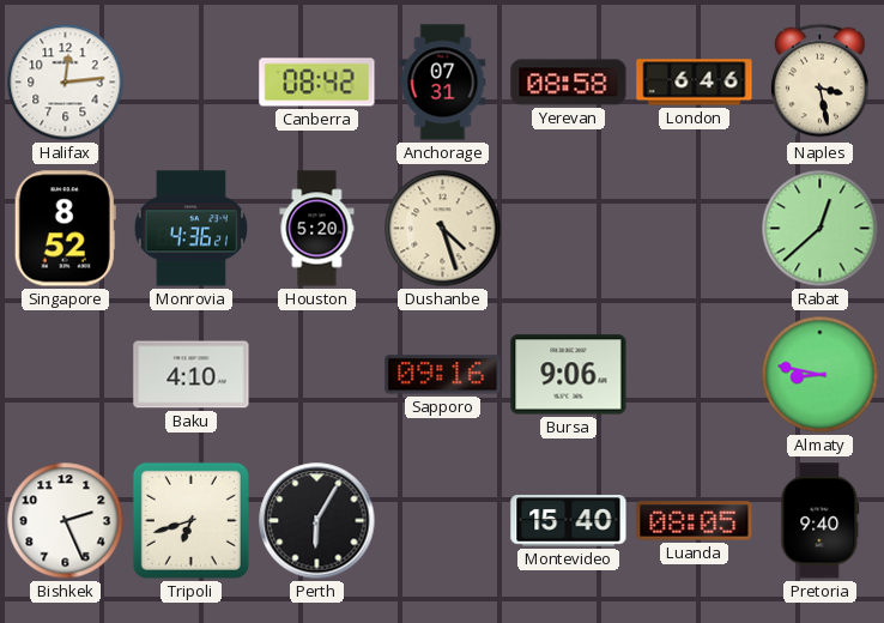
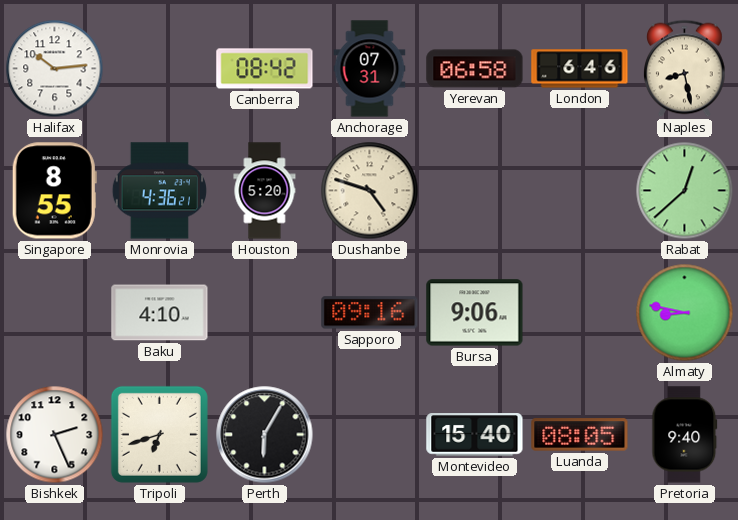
Halifax: 12:14 -> 10:14 (55, 69)
Yerevan: 08:58 -> 06:58 (475, 69)
Naples: 3:28 -> 8:28 (685, 69)
Singapore: 8:52 -> 8:55 (54, 191)
Dushanbe: 4:27 -> 4:48 (370, 191)
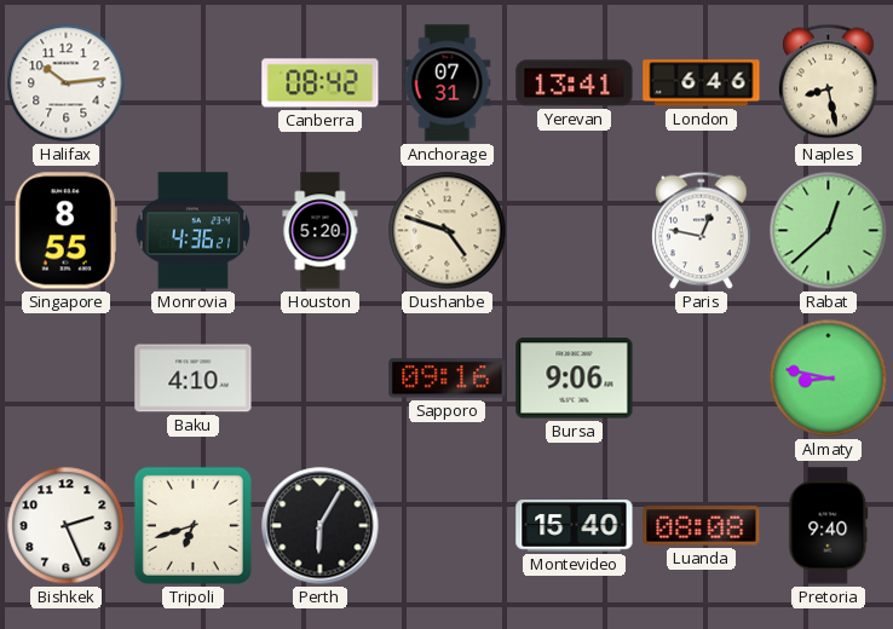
Yerevan: 06:58 -> 13:41 (575, 83)
Paris: none -> 12:47 (702, 231)
Luanda: 08:05 -> 08:08 (702, 526)
